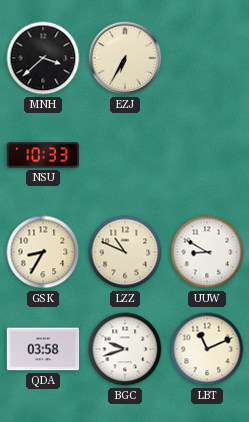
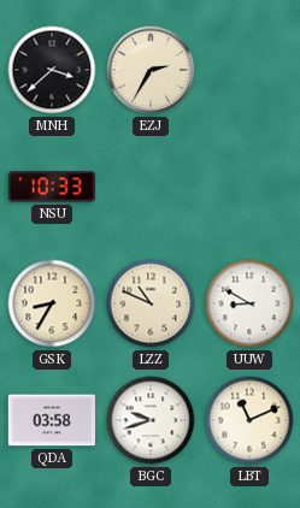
EZJ: 6:35 -> 2:35 (151, 70)
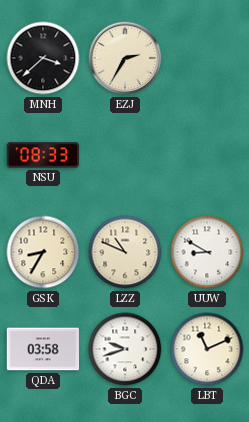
NSU: 10:33 -> 08:33 (43, 155)
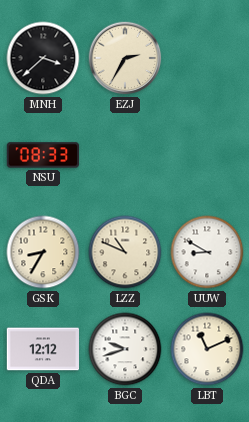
QDA: 03:58 -> 12:12 (42, 349)
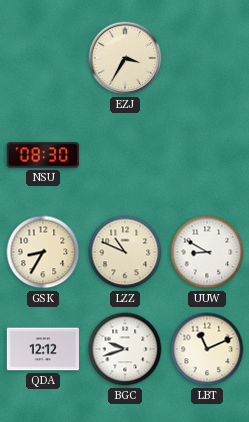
MNH: 3:38 -> none (43, 58)
EZJ: 2:35 -> 3:35 (125, 58)
NSU: 08:33 -> 08:30 (43, 155)
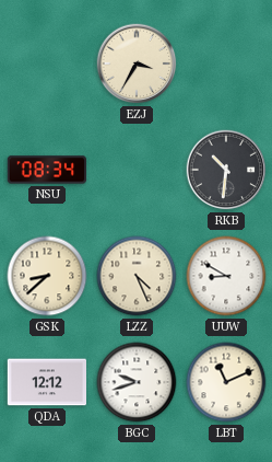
NSU: 08:30 -> 08:34 (47, 170)
RKB: none -> 10:31 (226, 170)
GSK: 8:35 -> 8:38 (47, 276)
LZZ: 10:49 -> 4:26 (137, 276)
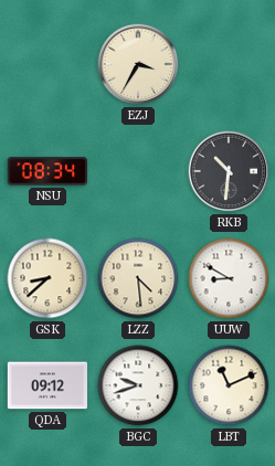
LZZ: 4:26 -> 4:29 (138, 278)
QDA: 12:12 -> 09:12 (46, 385)
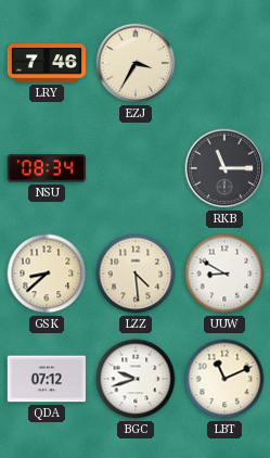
LRY: none -> 7:46 (47, 63)
RKB: 10:31 -> 11:15 (224, 168)
QDA: 09:12 -> 07:12 (46, 379)
